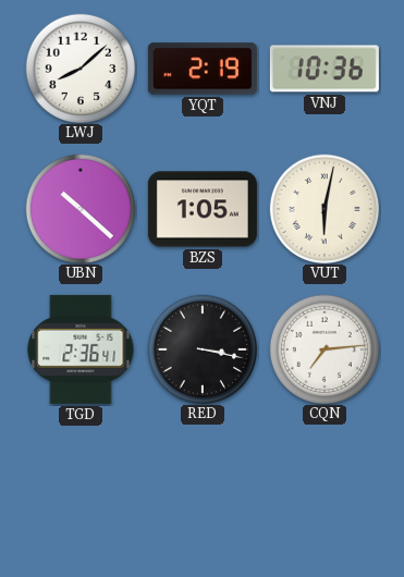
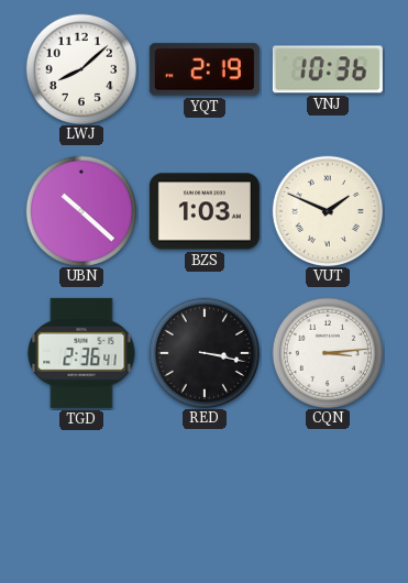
BZS: 1:05 -> 1:03 (205, 211)
VUT: 6:02 -> 1:49 (327, 210)
CQN: 7:14 -> 3:14 (327, 352)
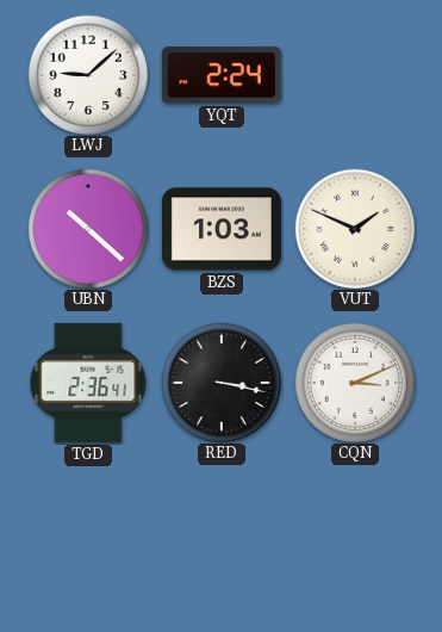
LWJ: 8:08 -> 9:08 (87, 74)
YQT: 2:19 -> 2:24 (222, 75)
VNJ: 10:36 -> none (328, 69)
CQN: 3:14 -> 3:11 (354, 382)
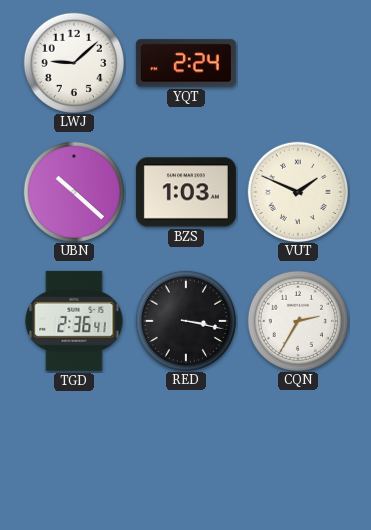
CQN: 3:11 -> 2:35 (297, 320)
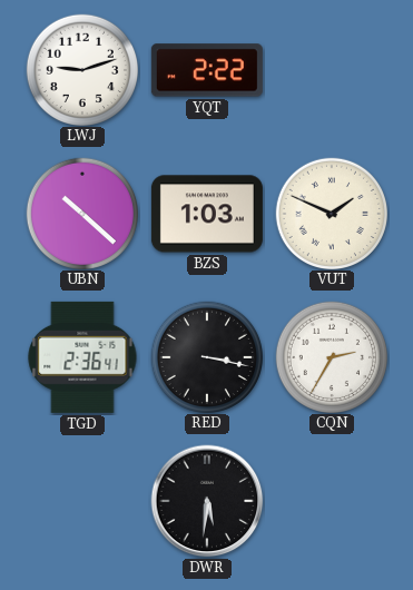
LWJ: 9:08 -> 9:12 (81, 69)
YQT: 2:24 -> 2:22 (207, 70)
DWR: none -> 5:31 (207, 501)
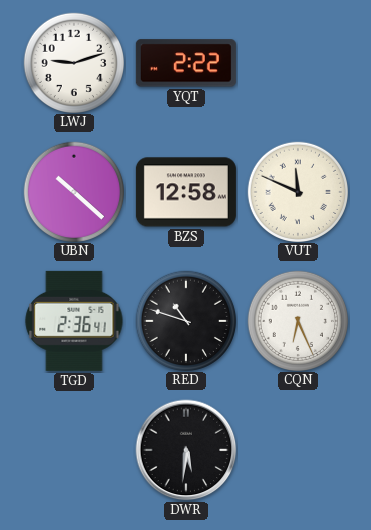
BZS: 1:03 -> 12:58 (186, 192)
VUT: 1:49 -> 11:49 (297, 191)
RED: 3:17 -> 10:48 (185, 320)
CQN: 2:35 -> 6:26 (297, 320)
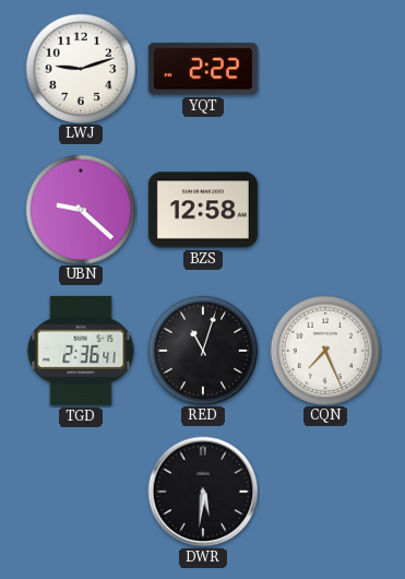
UBN: 10:22 -> 9:22 (80, 209)
VUT: 11:49 -> none (297, 191)
RED: 10:48 -> 11:03 (202, 350)
CQN: 6:26 -> 7:26 (324, 350)
